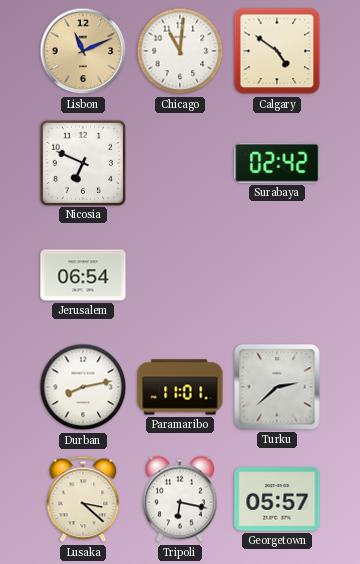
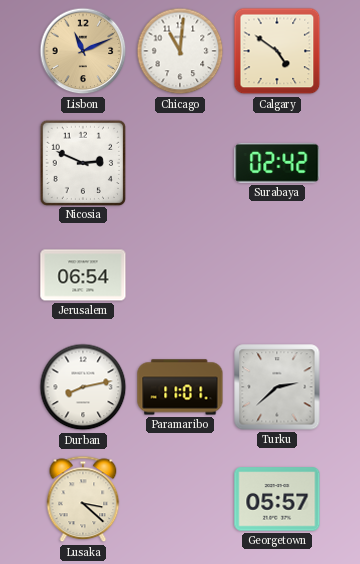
Nicosia: 6:49 -> 2:49 (82, 162)
Tripoli: 6:17 -> none (181, 499)
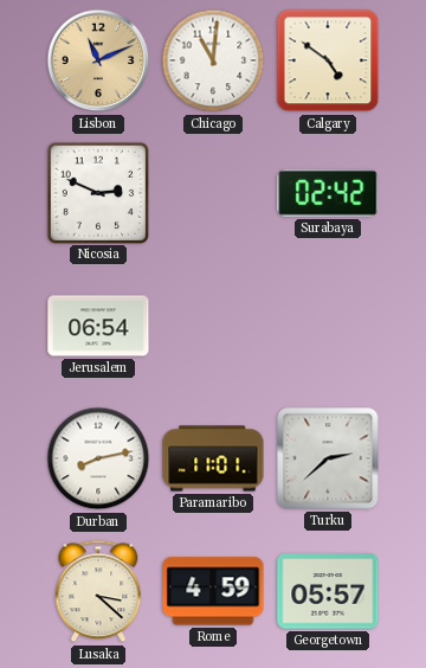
Rome: none -> 4:59 (213, 591)
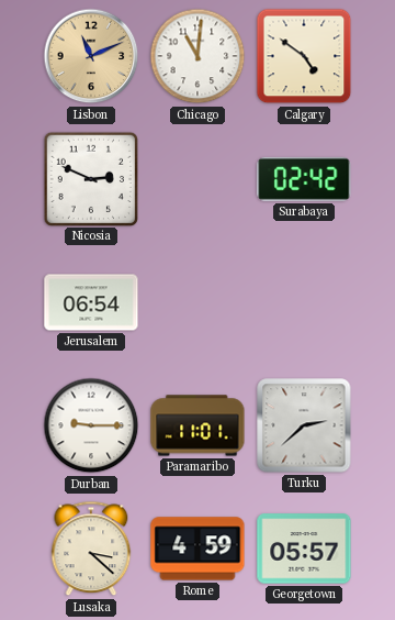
Durban: 8:13 -> 9:15 (91, 425)
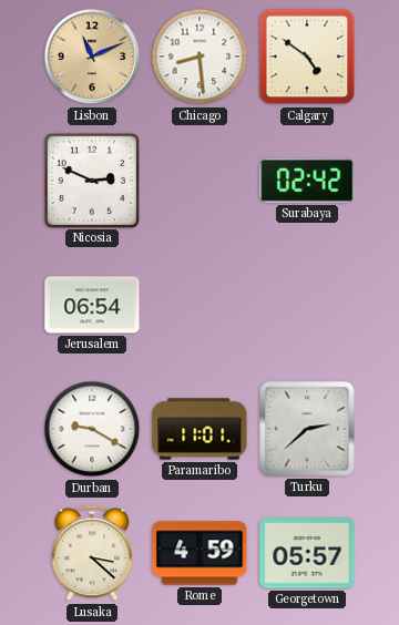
Chicago: 11:01 -> 8:29 (199, 57)
Durban: 9:15 -> 9:20 (92, 429)
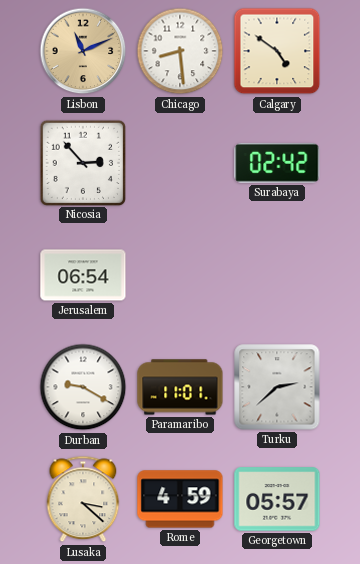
Nicosia: 2:49 -> 2:53 (82, 162)
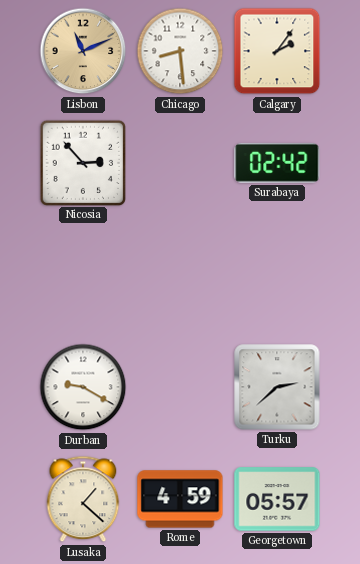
Calgary: 4:51 -> 2:06 (277, 51)
Jerusalem: 06:54 -> none (83, 275)
Paramaribo: 11:01 -> none (180, 387)
Lusaka: 3:22 -> 1:22 (83, 499)
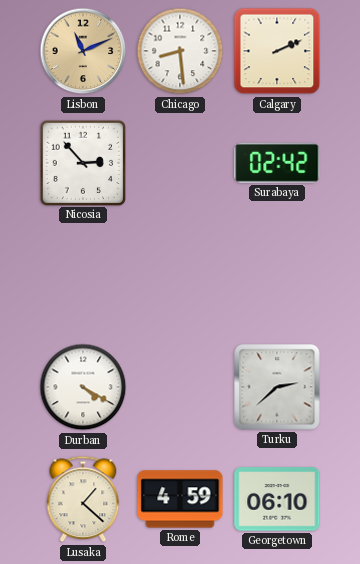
Calgary: 2:06 -> 2:11 (277, 51)
Durban: 9:20 -> 4:20 (83, 387)
Georgetown: 05:57 -> 06:10 (277, 499)
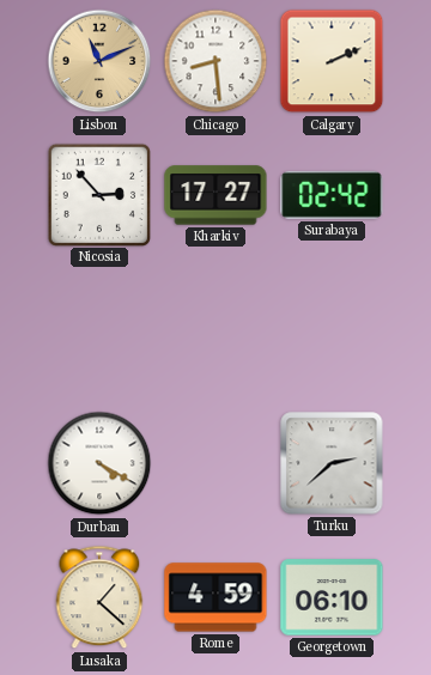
Kharkiv: none -> 17:27 (215, 195)
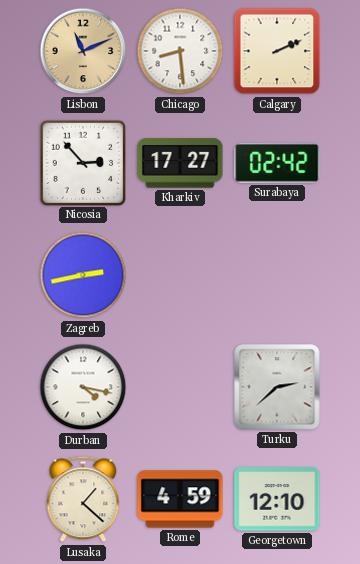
Zagreb: none -> 2:43 (83, 275)
Durban: 4:20 -> 4:17 (83, 387)
Georgetown: 06:10 -> 12:10 (277, 499)
